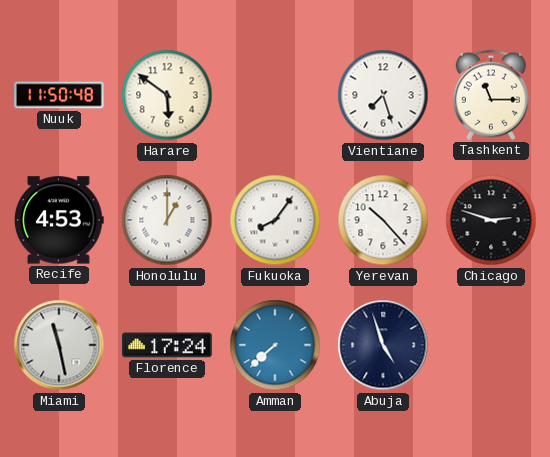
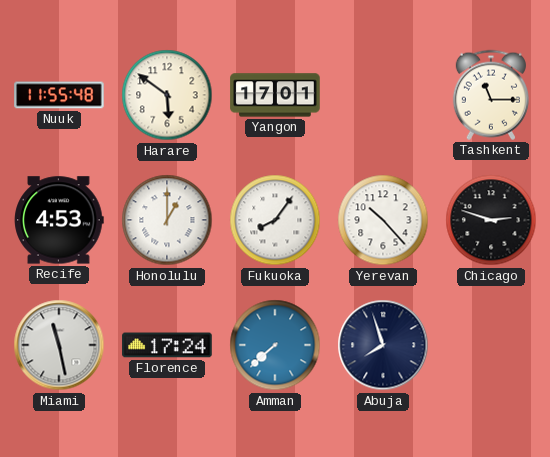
Nuuk: 11:50 -> 11:55 (59, 95)
Yangon: none -> 17:01 (275, 95)
Vientiane: 7:27 -> none (383, 95)
Abuja: 4:57 -> 7:57 (383, 345)
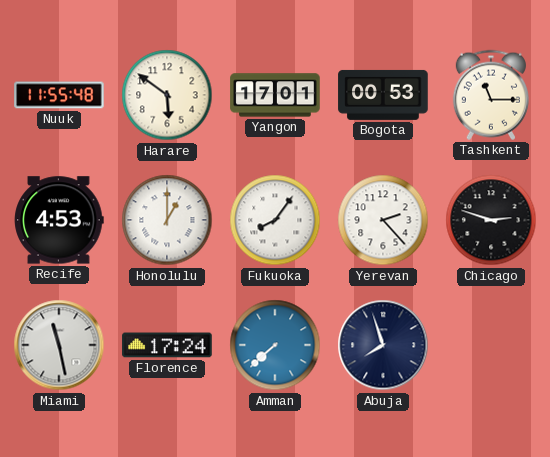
Bogota: none -> 00:53 (383, 95)
Yerevan: 10:23 -> 2:23 (383, 220)
